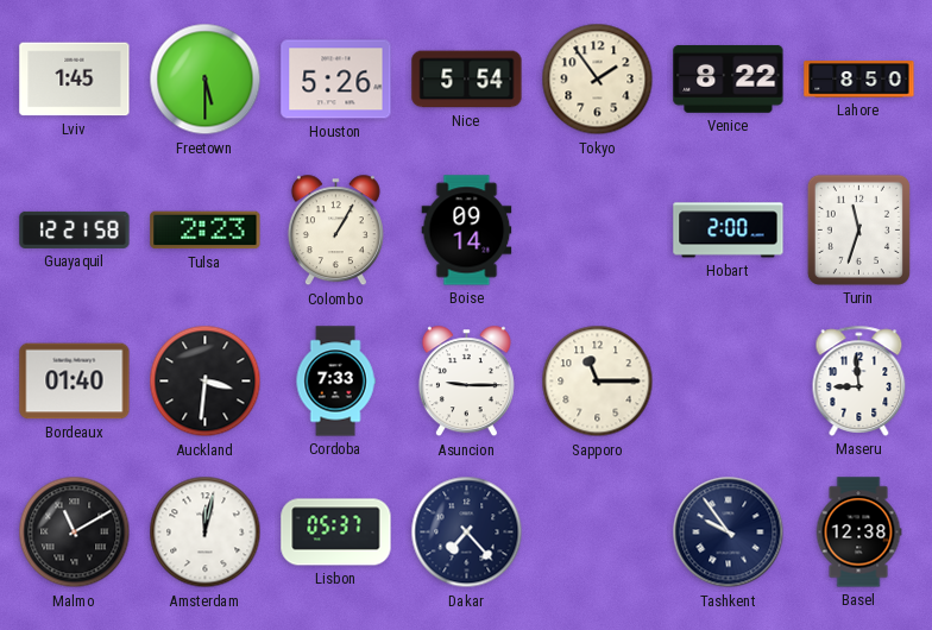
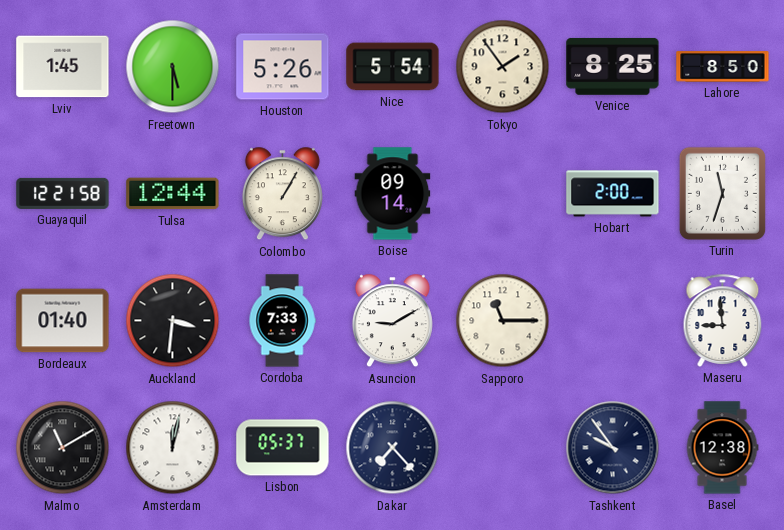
Venice: 8:22 -> 8:25 (613, 66)
Tulsa: 2:23 -> 12:44 (173, 194)
Asuncion: 9:15 -> 9:10 (392, 321)
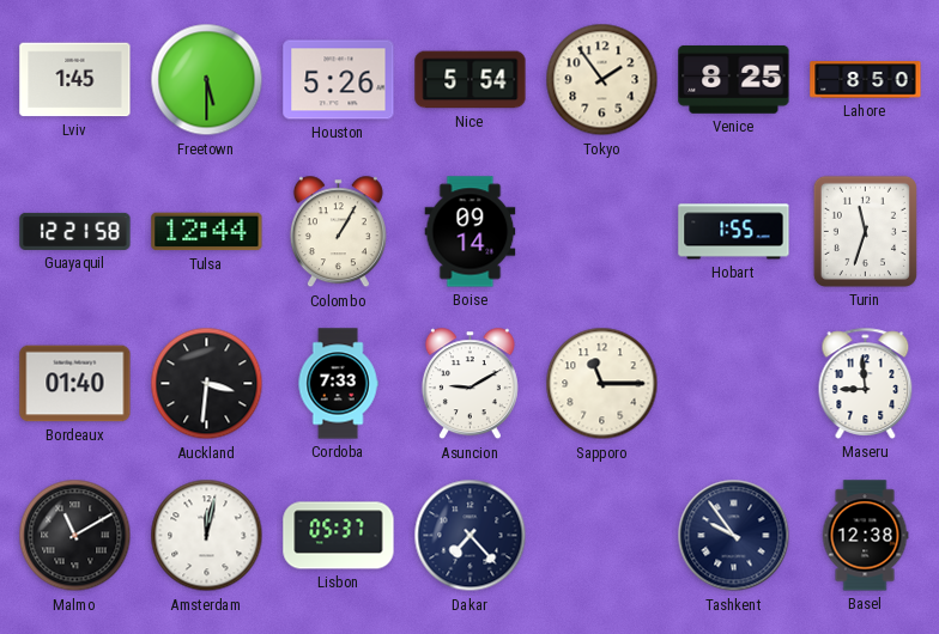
Hobart: 2:00 -> 1:55 (734, 232)
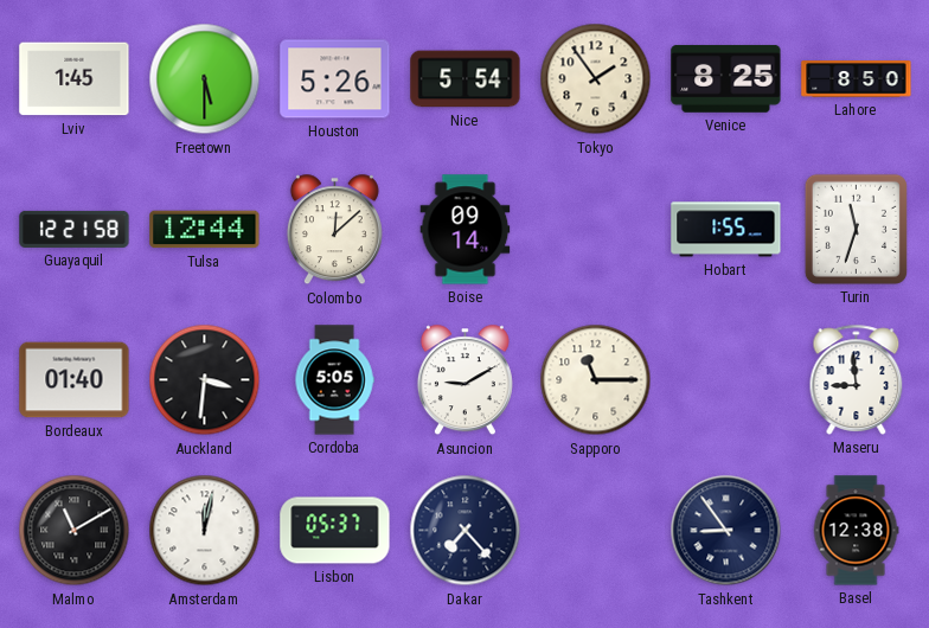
Colombo: 1:05 -> 12:08 (334, 230)
Cordoba: 7:33 -> 5:05 (334, 380)
Tashkent: 9:54 -> 8:54 (726, 531)
